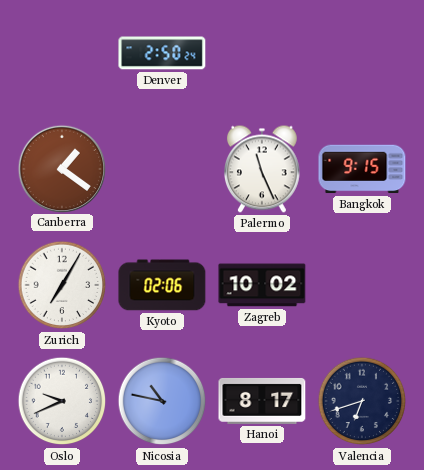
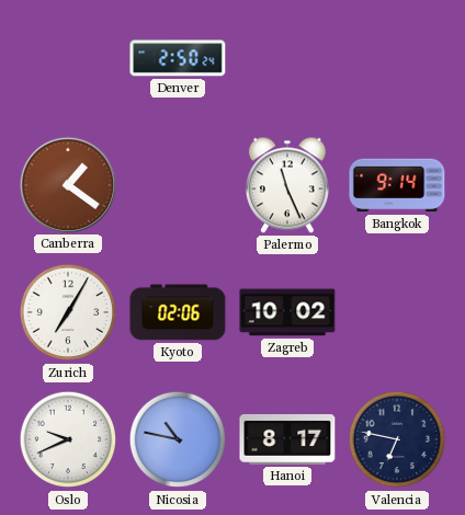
Bangkok: 9:15 -> 9:14 (397, 185)
Valencia: 6:42 -> 6:47 (397, 439)
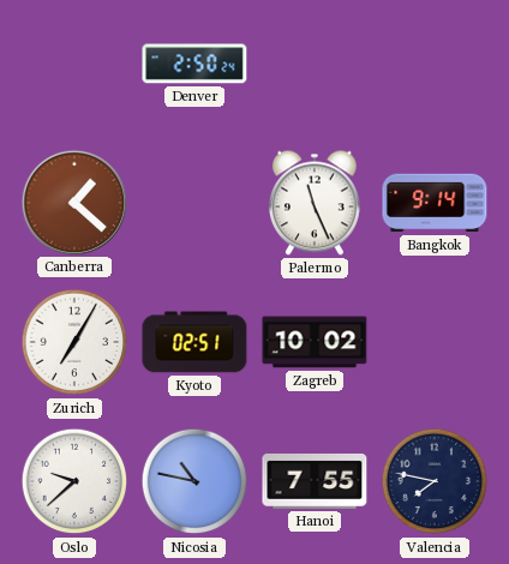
Canberra: 1:21 -> 1:22 (73, 202)
Kyoto: 02:06 -> 02:51 (194, 342)
Oslo: 9:41 -> 9:38 (74, 481)
Hanoi: 8:17 -> 7:55 (315, 481)
Valencia: 6:47 -> 7:47 (435, 481)
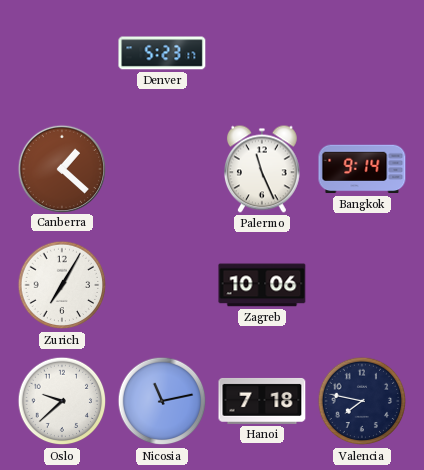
Denver: 2:50 -> 5:23 (162, 53)
Kyoto: 02:51 -> none (194, 342)
Zagreb: 10:02 -> 10:06 (262, 285)
Nicosia: 10:47 -> 11:13 (162, 401)
Hanoi: 7:55 -> 7:18 (262, 401)
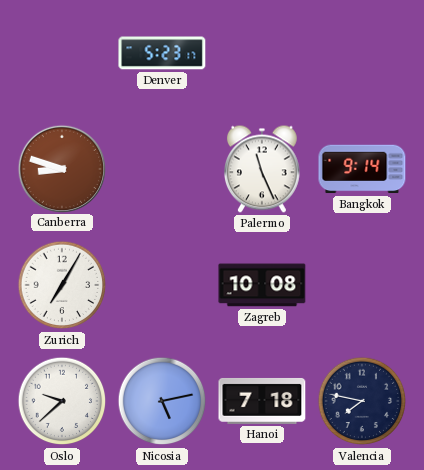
Canberra: 1:22 -> 8:48 (61, 168)
Zagreb: 10:06 -> 10:08 (262, 285)
Nicosia: 11:13 -> 5:13 (162, 401)
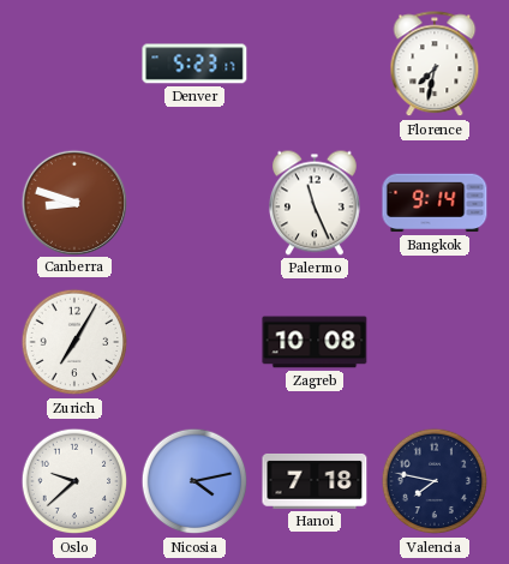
Florence: none -> 7:32 (435, 65)
Nicosia: 5:13 -> 4:13 (194, 481)
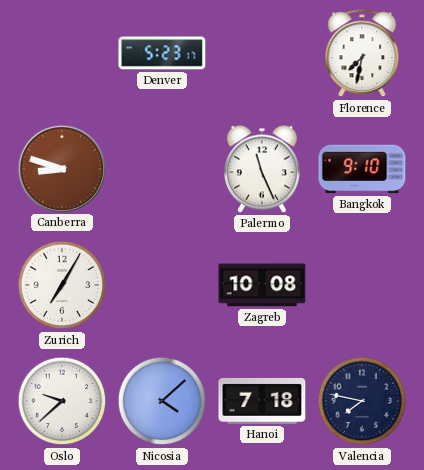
Bangkok: 9:14 -> 9:10 (362, 169)
Nicosia: 4:13 -> 4:08 (162, 401)
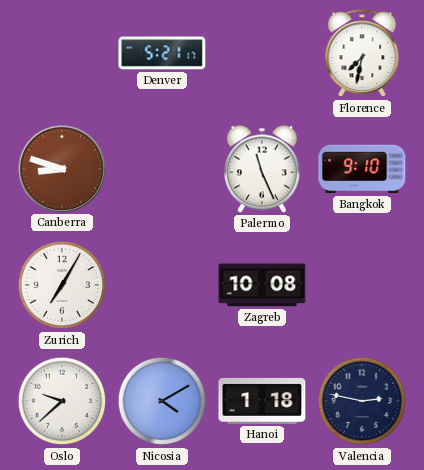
Denver: 5:23 -> 5:21 (162, 53)
Nicosia: 4:08 -> 4:10 (162, 401)
Hanoi: 7:18 -> 1:18 (262, 401)
Valencia: 7:47 -> 2:47 (362, 401)
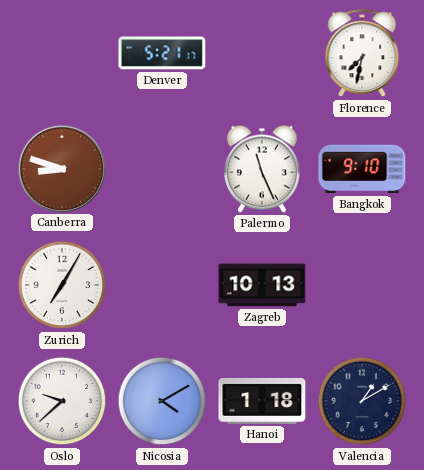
Zagreb: 10:08 -> 10:13 (262, 285)
Valencia: 2:47 -> 1:10 (362, 401)
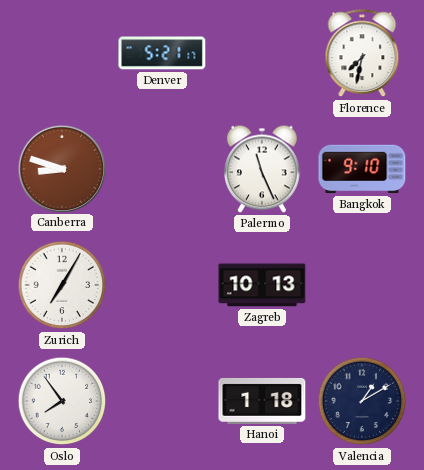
Oslo: 9:38 -> 7:54 (62, 401)
Nicosia: 4:10 -> none (162, 401)
